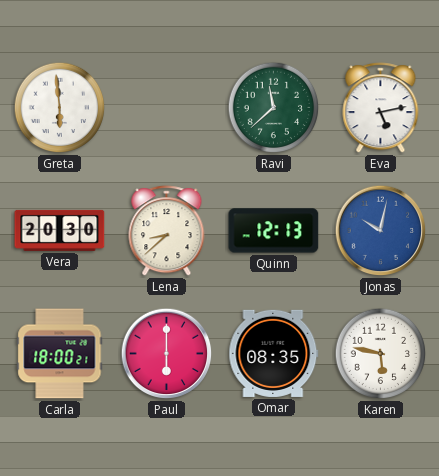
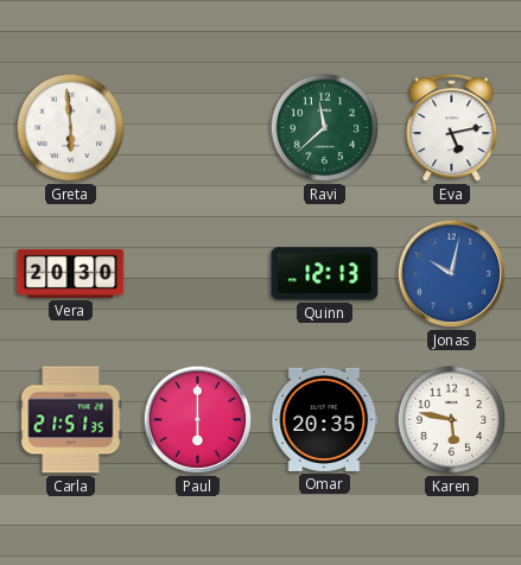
Lena: 8:38 -> none (167, 231)
Carla: 18:00 -> 21:51 (71, 420)
Omar: 08:35 -> 20:35 (325, 419)
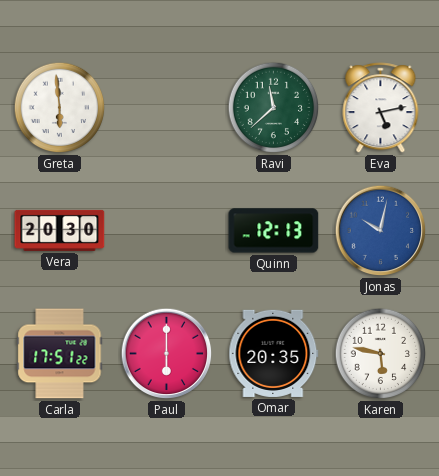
Carla: 21:51 -> 17:51 (60, 354)
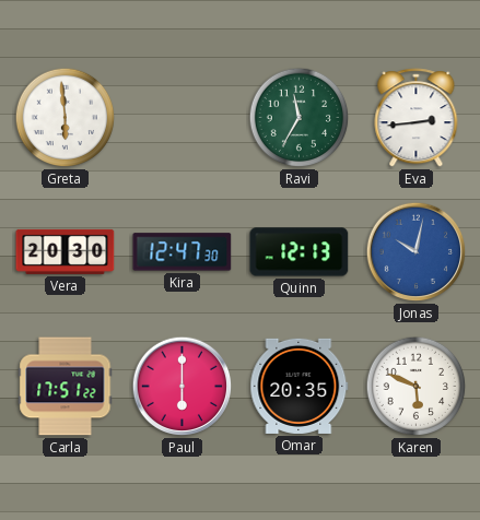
Ravi: 11:38 -> 11:35 (300, 118)
Eva: 5:13 -> 2:44 (417, 118)
Kira: none -> 12:47 (183, 252)
Karen: 5:47 -> 5:49 (417, 387)
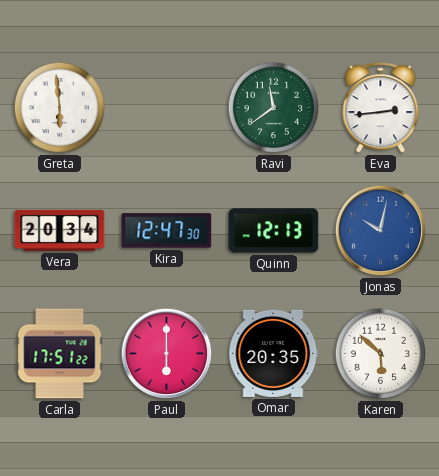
Ravi: 11:35 -> 11:39 (274, 108)
Vera: 20:30 -> 20:34 (60, 230)
Karen: 5:49 -> 5:52 (381, 354)
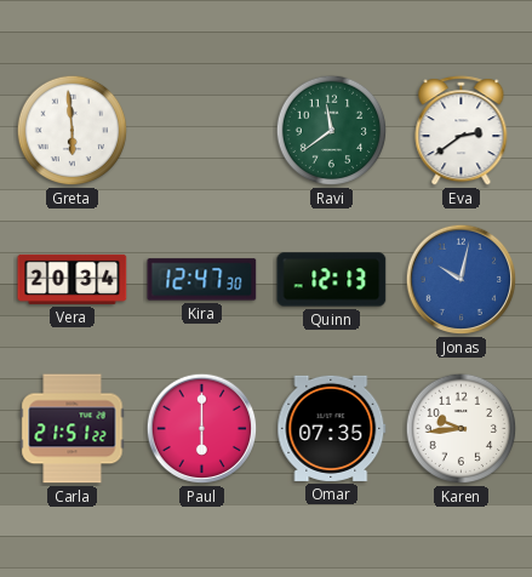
Eva: 2:44 -> 2:39 (462, 131)
Carla: 17:51 -> 21:51 (73, 429)
Omar: 20:35 -> 07:35 (332, 428)
Karen: 5:52 -> 9:44 (462, 429)
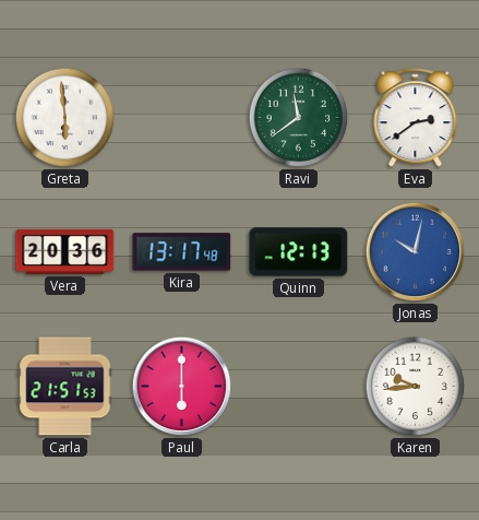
Vera: 20:34 -> 20:36 (65, 251)
Kira: 12:47 -> 13:17 (182, 252)
Carla: 21:51:22 -> 21:51:53 (65, 387)
Omar: 07:35 -> none (332, 428)
